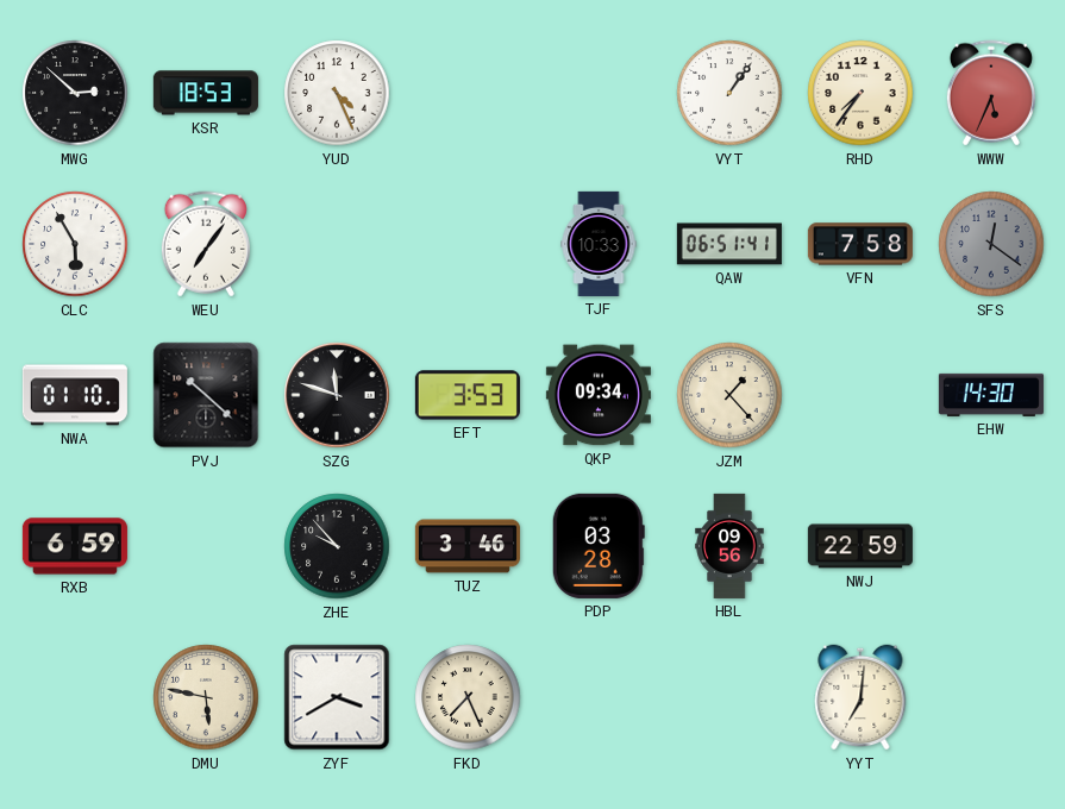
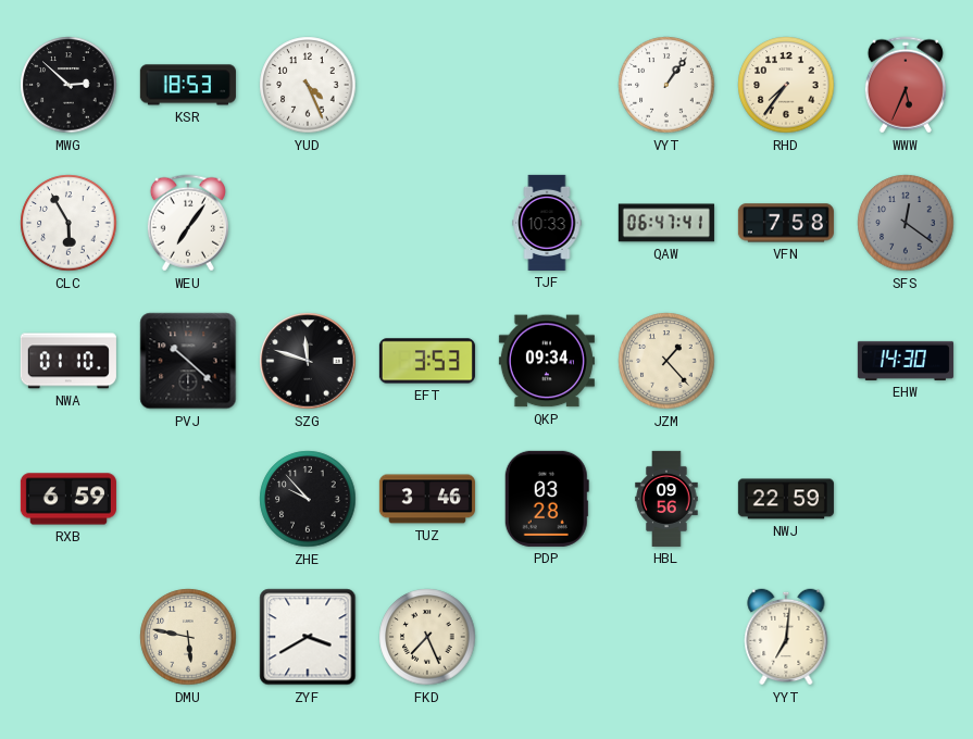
QAW: 06:51 -> 06:47 (666, 223)
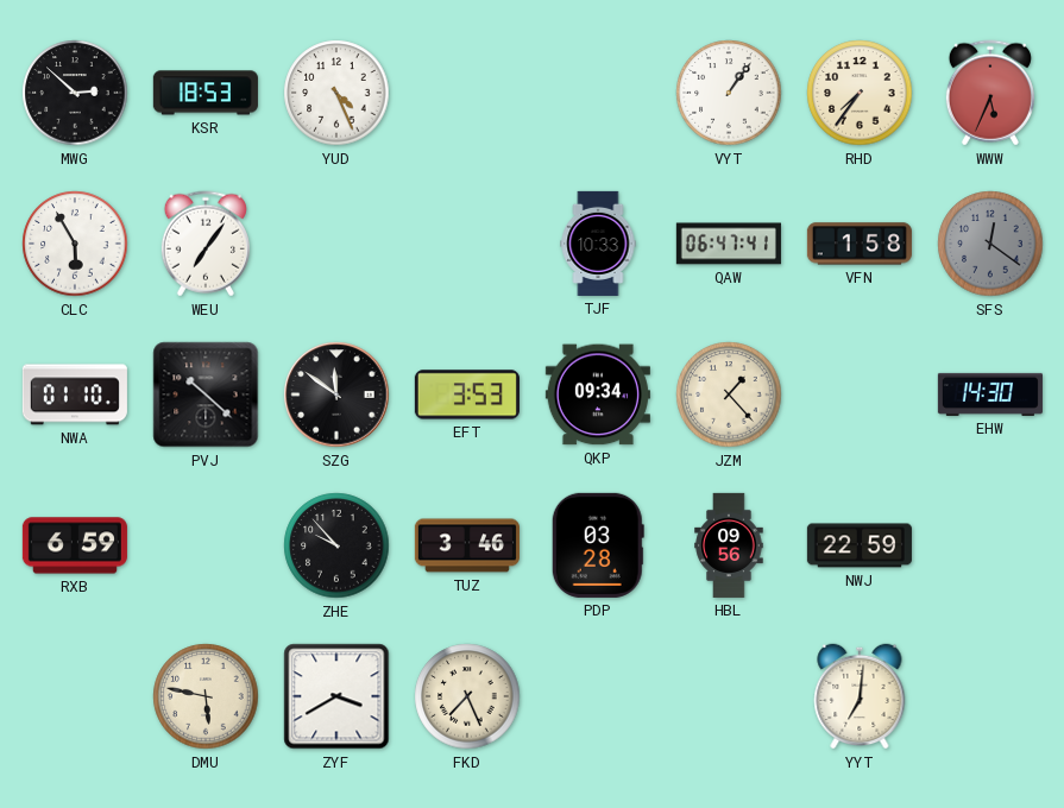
VFN: 7:58 -> 1:58 (860, 244)
SZG: 11:48 -> 11:51 (336, 394)
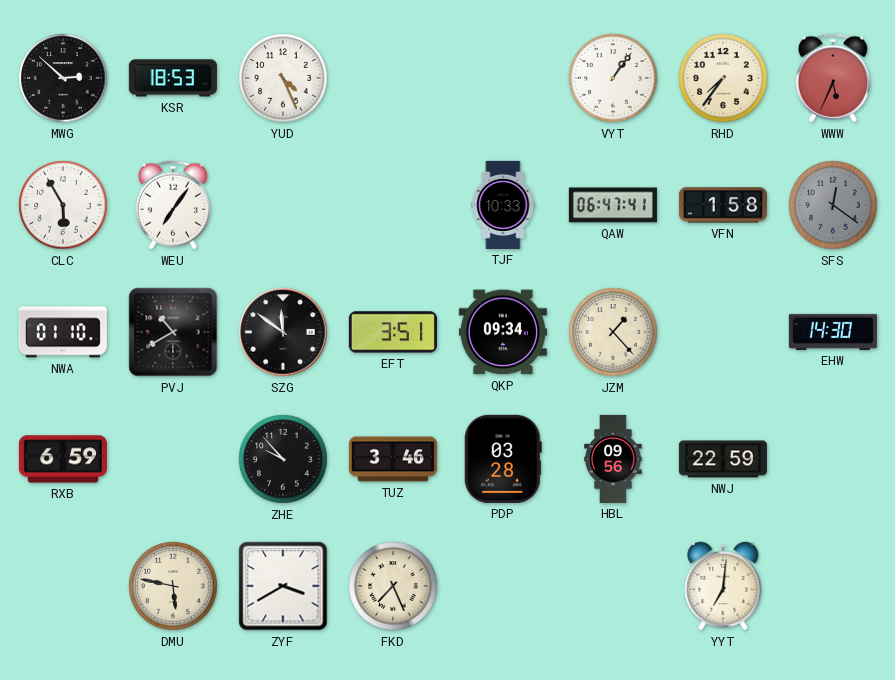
PVJ: 10:22 -> 10:40 (173, 332)
EFT: 3:53 -> 3:51 (393, 332)
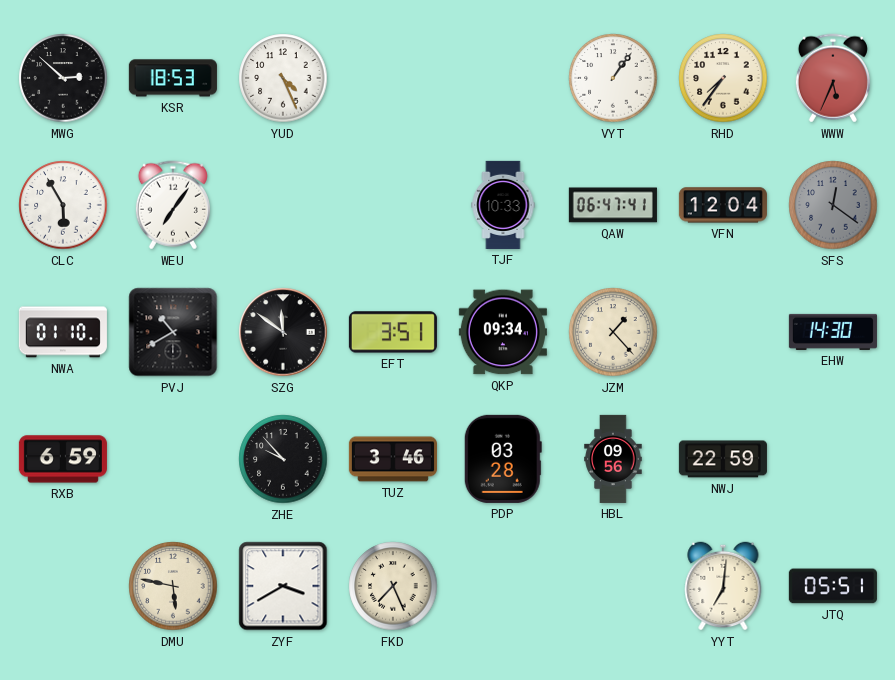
VFN: 1:58 -> 12:04 (723, 205)
JTQ: none -> 05:51 (833, 586)
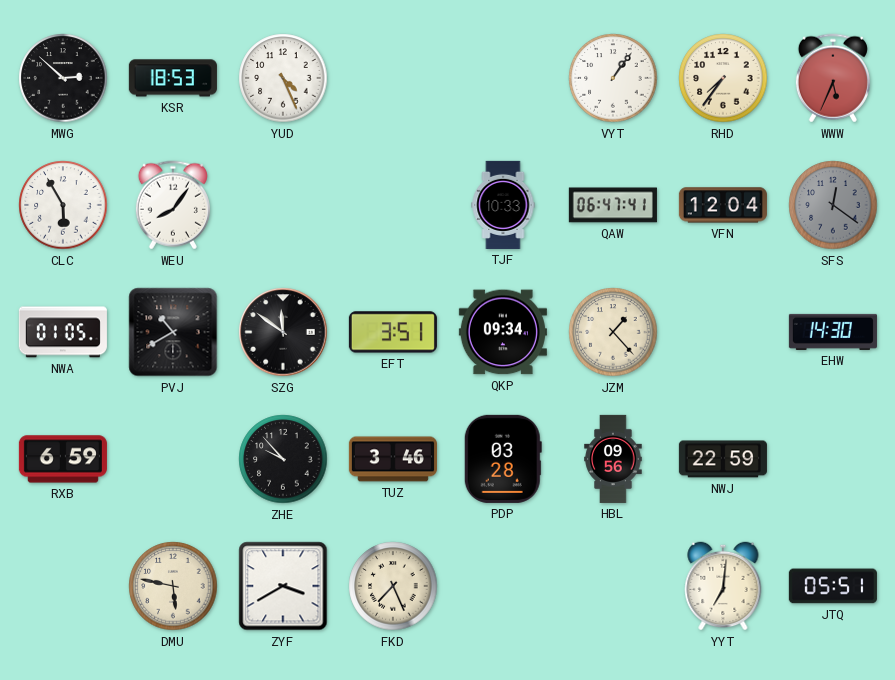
WEU: 7:06 -> 8:06 (173, 205)
NWA: 01:10 -> 01:05 (63, 332)
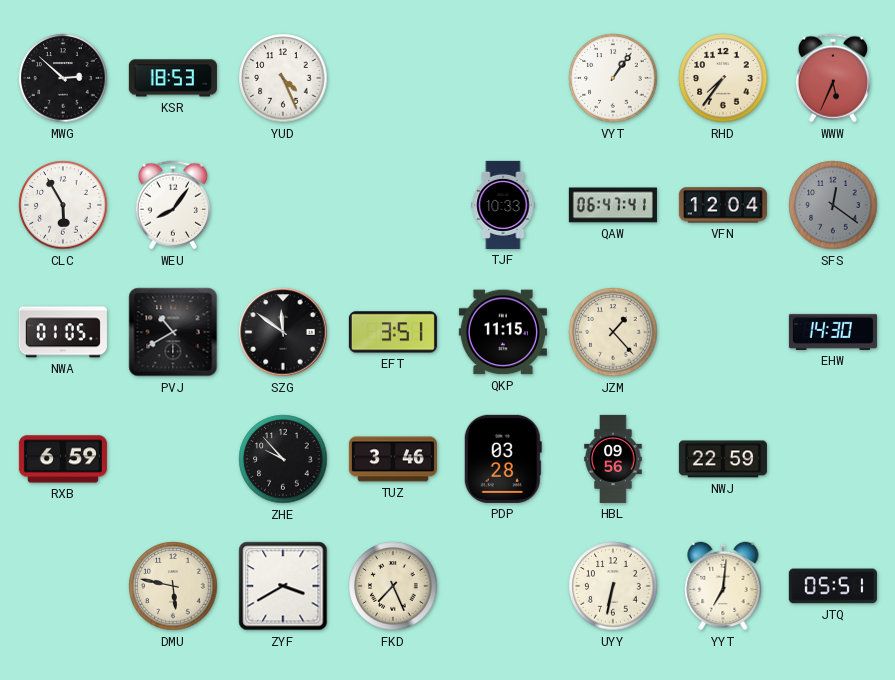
QKP: 09:34 -> 11:15 (503, 332)
UYY: none -> 6:32 (613, 586)
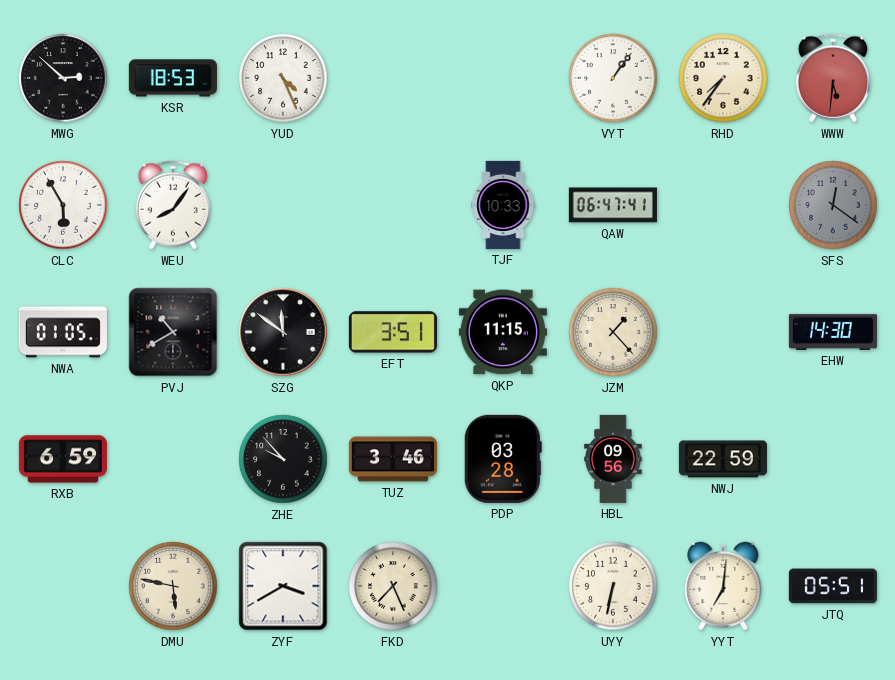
WWW: 5:34 -> 5:31 (833, 78)
VFN: 12:04 -> none (723, 205)
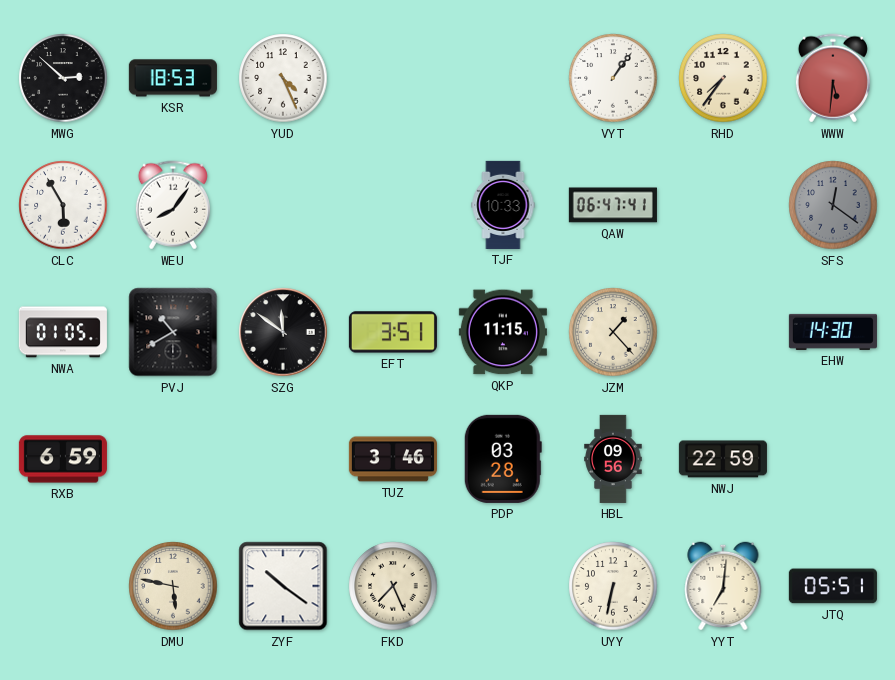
ZHE: 9:53 -> none (283, 459)
ZYF: 3:40 -> 10:21 (283, 586)
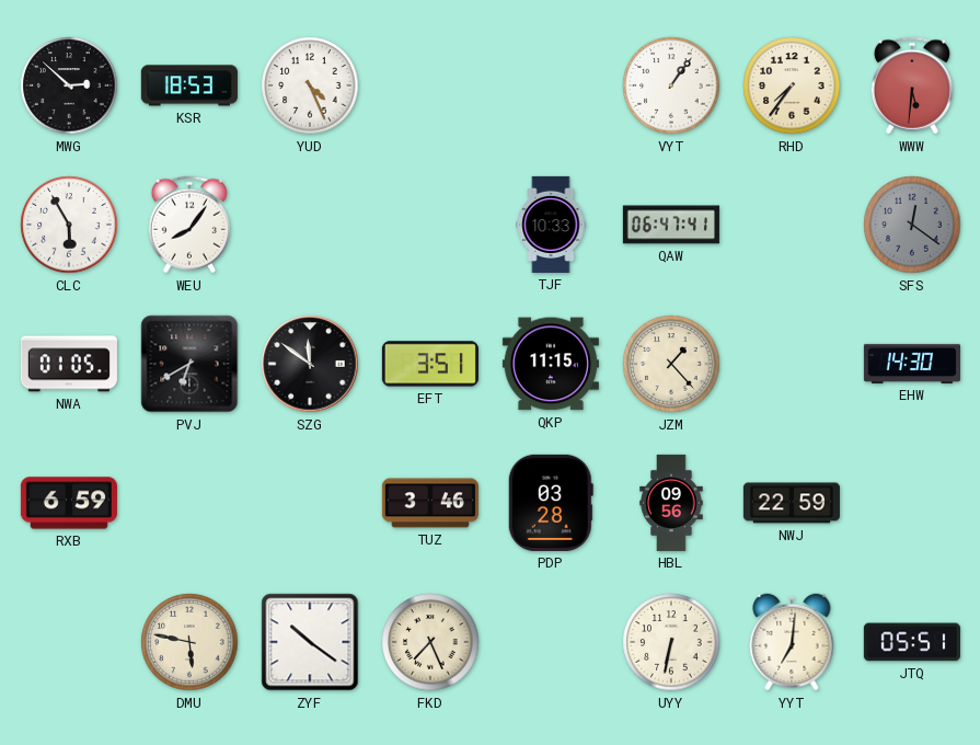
PVJ: 10:40 -> 6:40 (189, 364)
